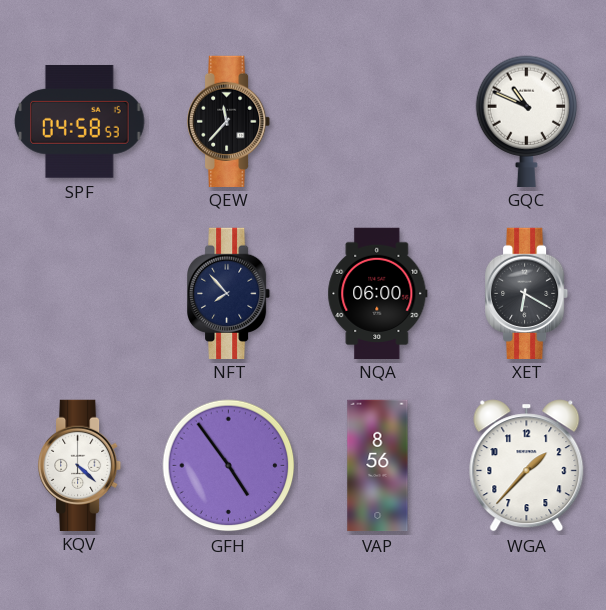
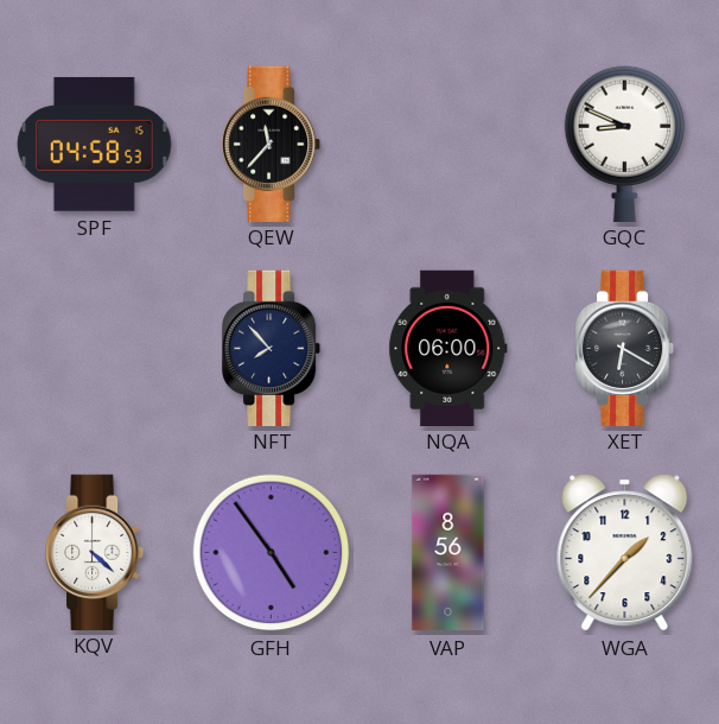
GQC: 10:49 -> 8:49 (625, 144)
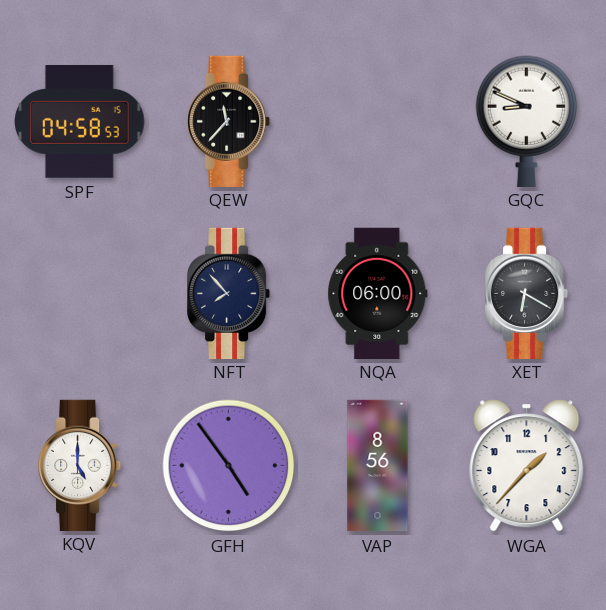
KQV: 4:22 -> 5:00 (81, 465)
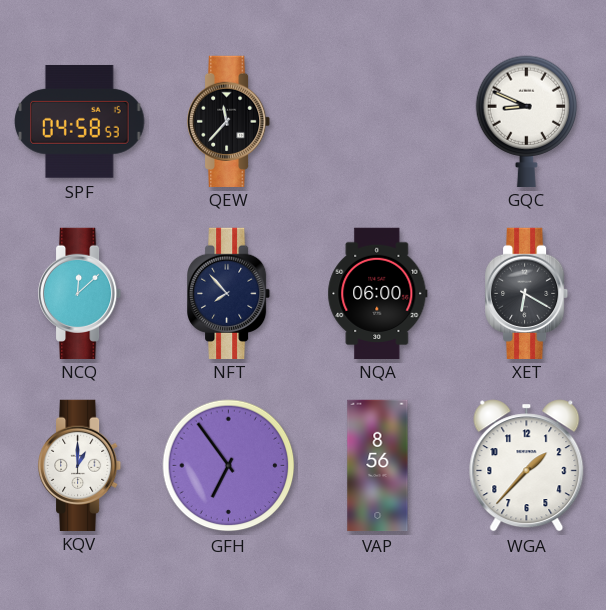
NCQ: none -> 12:08 (81, 293)
KQV: 5:00 -> 1:00 (81, 465)
GFH: 4:54 -> 6:54 (229, 466)
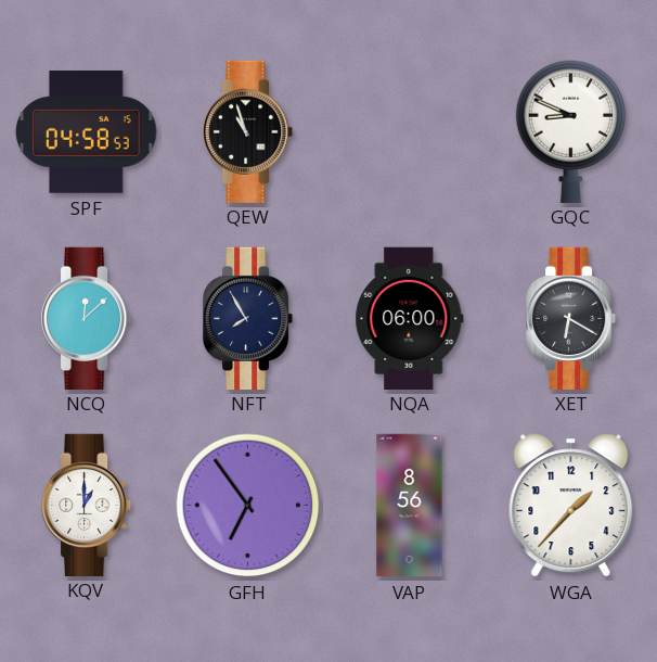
QEW: 11:37 -> 10:57 (249, 131)
NFT: 7:53 -> 7:55 (249, 318)
